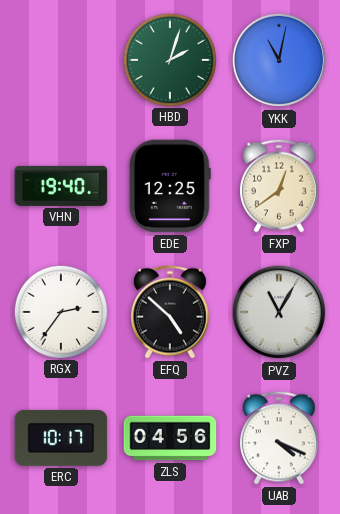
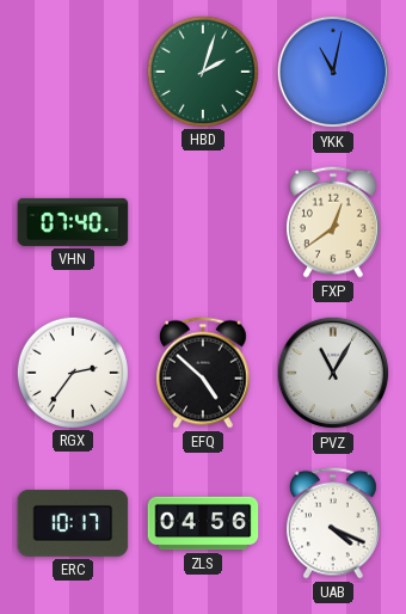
VHN: 19:40 -> 07:40 (73, 222)
EDE: 12:25 -> none (170, 186)
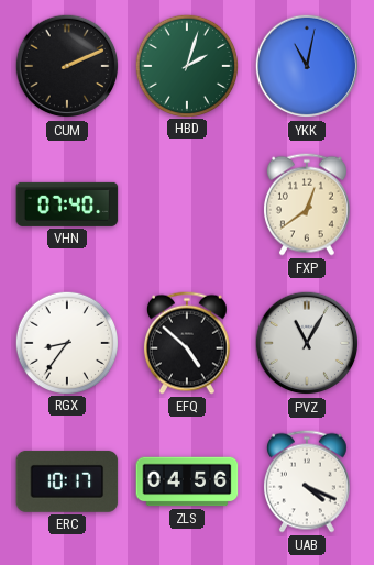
CUM: none -> 2:11 (67, 66)
RGX: 2:36 -> 8:36 (66, 342)
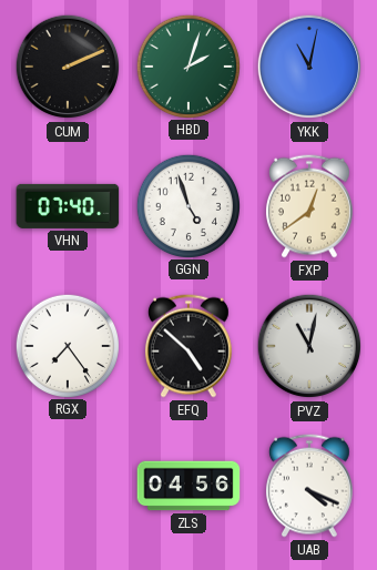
GGN: none -> 4:57 (187, 205)
RGX: 8:36 -> 7:24 (67, 345)
PVZ: 11:05 -> 11:02 (309, 346)
ERC: 10:17 -> none (67, 481)
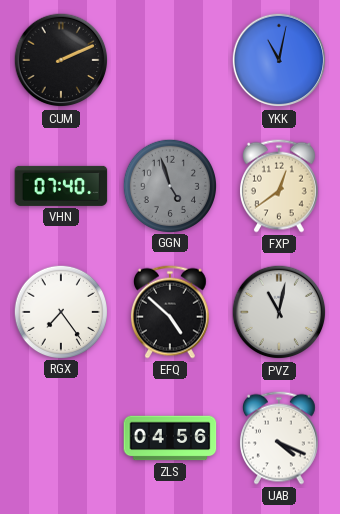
HBD: 2:03 -> none (187, 65)
GGN dial: white -> grey (169, 185)
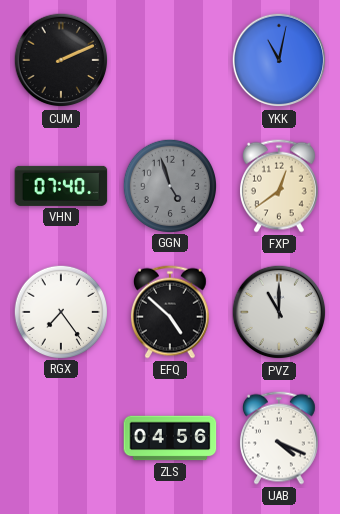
PVZ: 11:02 -> 11:00 (279, 312)
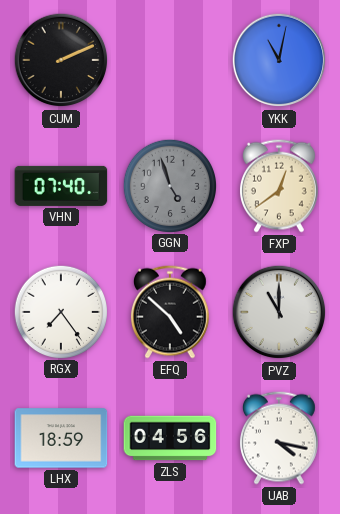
LHX: none -> 18:59 (61, 438)
UAB: 4:19 -> 4:17 (279, 438)
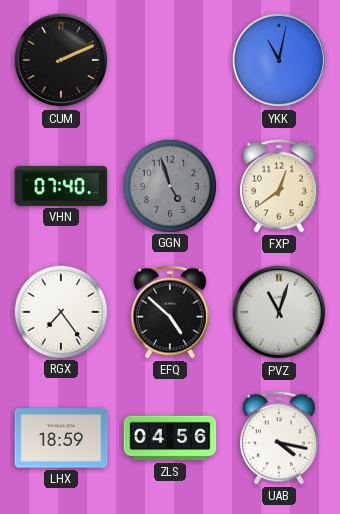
PVZ: 11:00 -> 11:03 (279, 312)
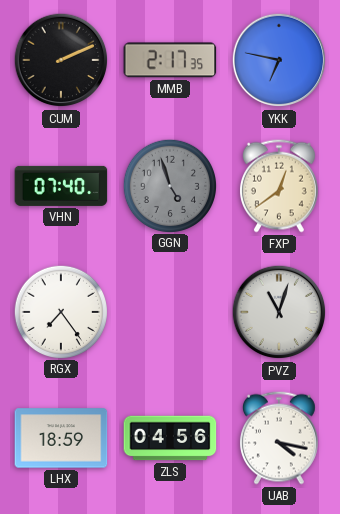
MMB: none -> 2:17 (170, 60)
YKK: 11:02 -> 6:47 (279, 60)
EFQ: 4:52 -> none (170, 312)
